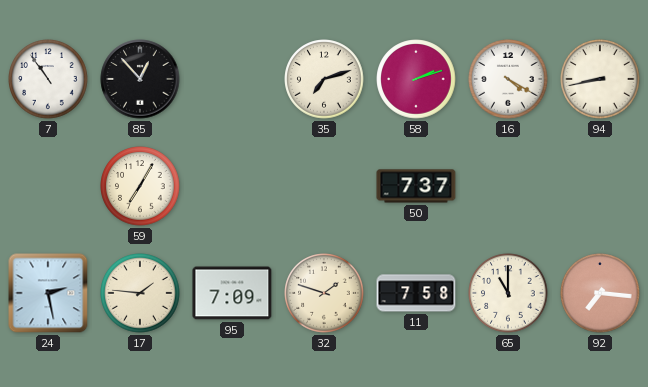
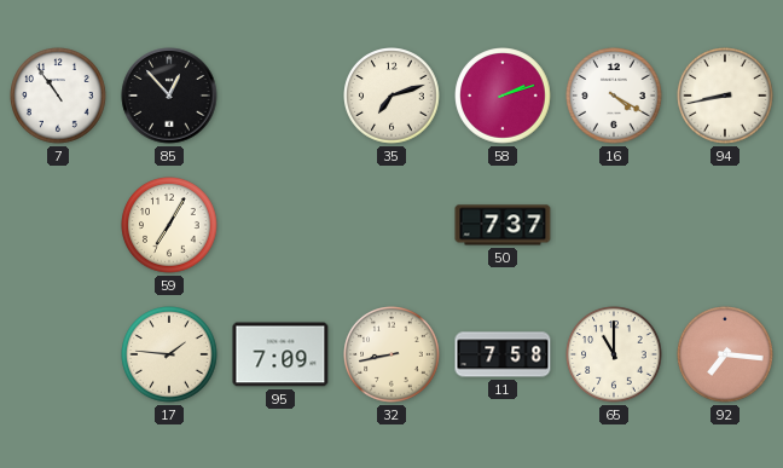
24: 2:28 -> none (48, 293)
32: 1:48 -> 8:43 (391, 354)
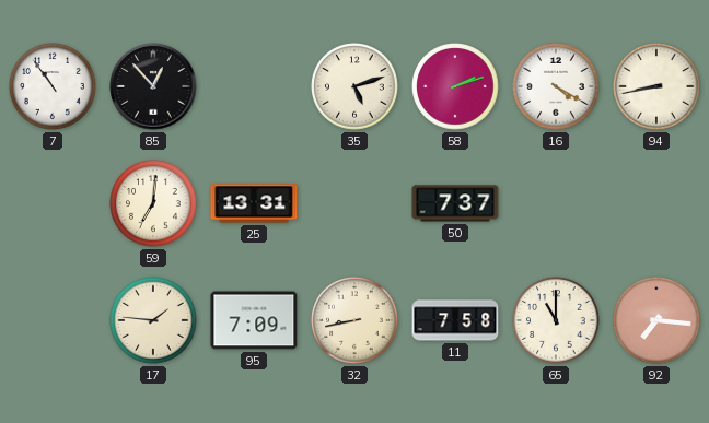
35: 7:12 -> 5:12 (354, 86)
59: 7:05 -> 7:01 (153, 203)
25: none -> 13:31 (254, 203)
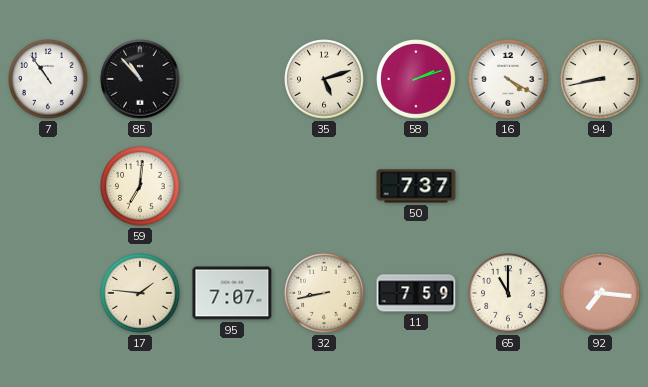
85: 12:53 -> 10:53 (140, 79)
25: 13:31 -> none (254, 203)
95: 7:09 -> 7:07 (232, 293)
11: 7:58 -> 7:59 (416, 293)
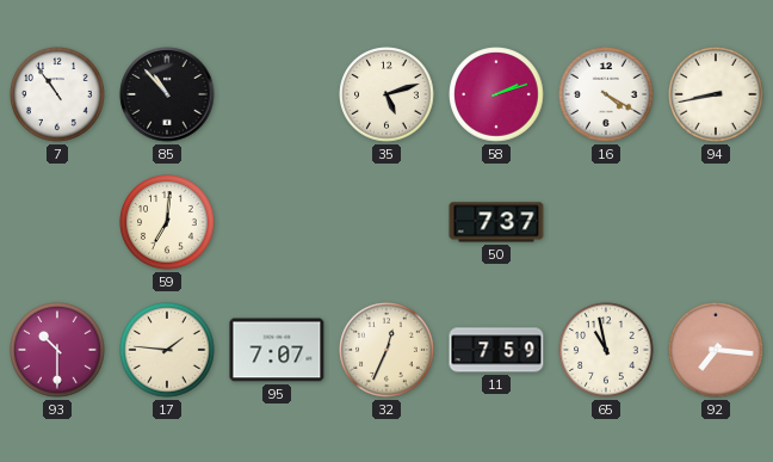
93: none -> 10:30 (57, 350)
32: 8:43 -> 12:34 (386, 350)
65: 11:00 -> 10:58 (606, 350)
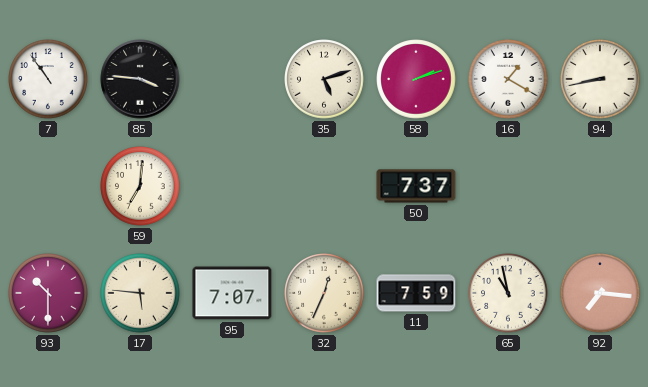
85: 10:53 -> 3:46 (140, 79)
16: 4:20 -> 1:20 (508, 79)
17: 1:46 -> 5:46 (140, 293)
